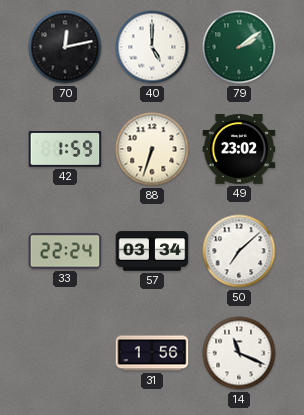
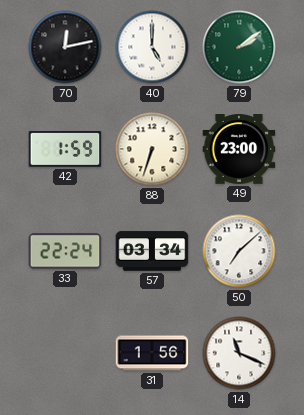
49: 23:02 -> 23:00 (239, 150)
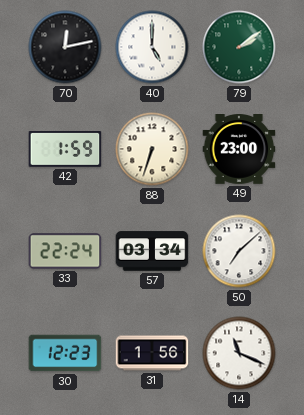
30: none -> 12:23 (65, 353)
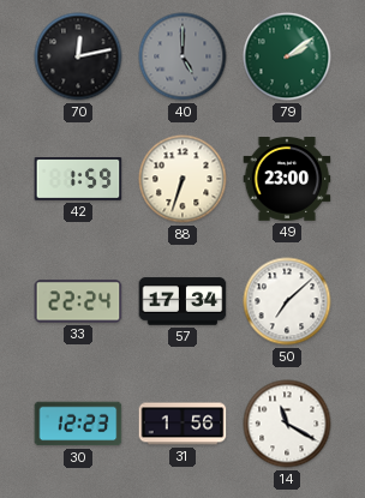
40 dial: white -> grey (182, 56)
57: 03:34 -> 17:34 (182, 301)
14: 11:19 -> 11:20 (287, 424)
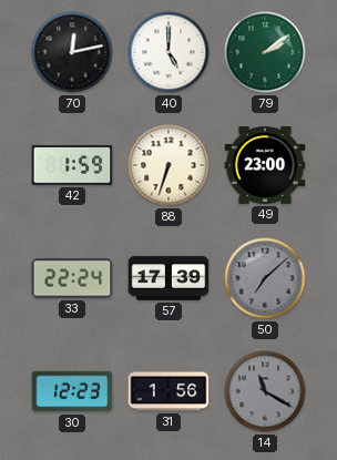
40 dial: grey -> white (168, 52)
57: 17:34 -> 17:39 (168, 278)
50 dial: white -> grey (265, 278)
14 dial: white -> grey (265, 391)
